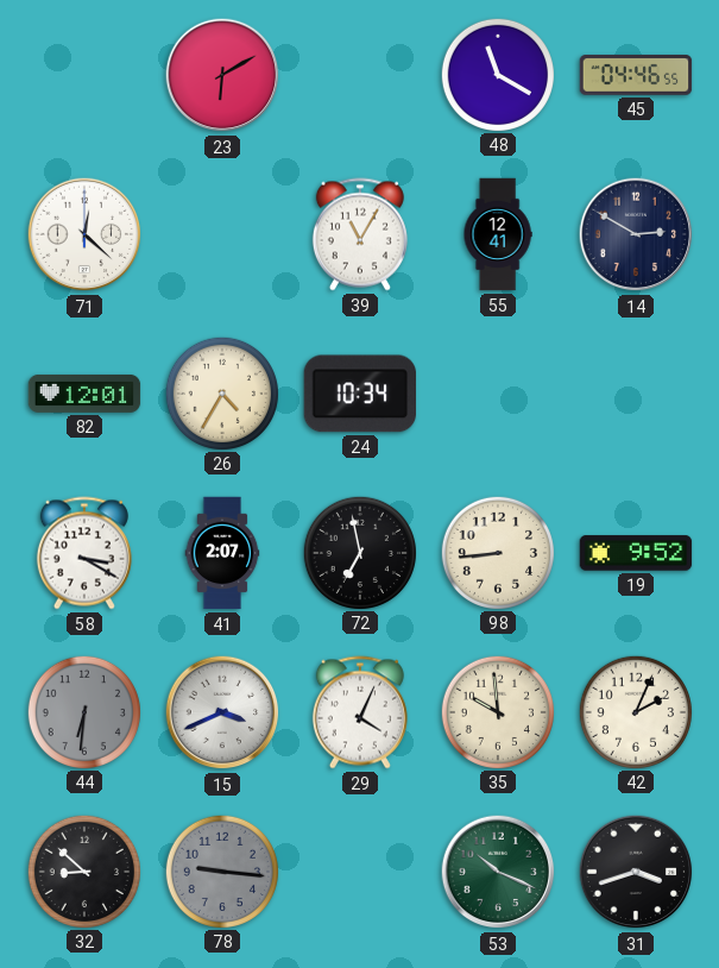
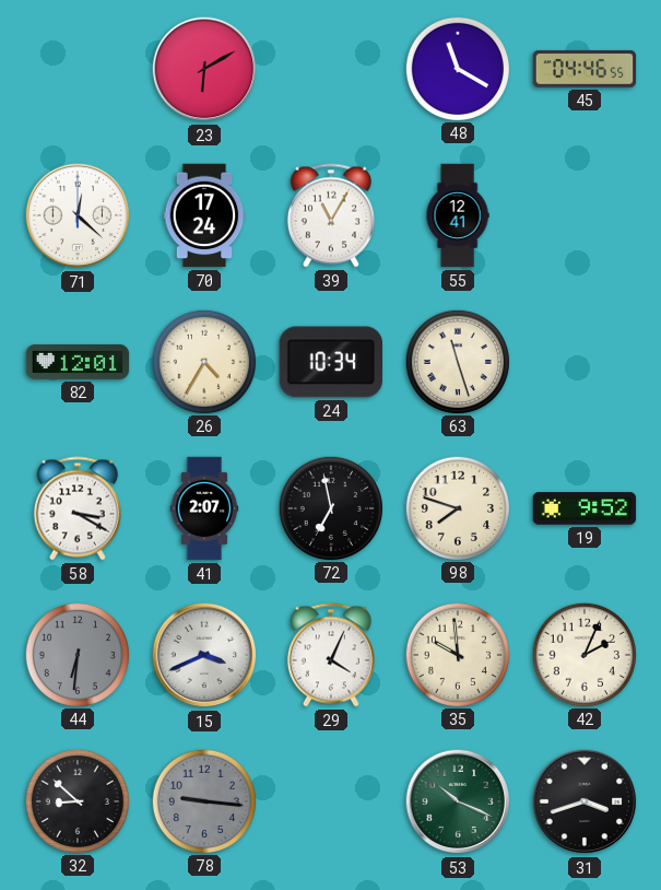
70: none -> 17:24 (204, 215)
14: 2:50 -> none (636, 234)
63: none -> 11:27 (457, 361)
98: 8:44 -> 7:48 (457, 507)
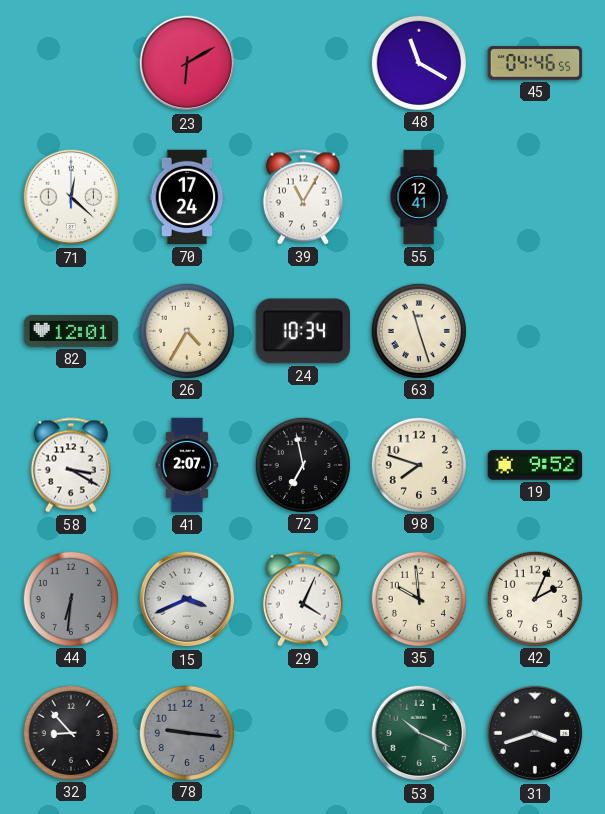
32: 8:52 -> 8:53 (70, 732)
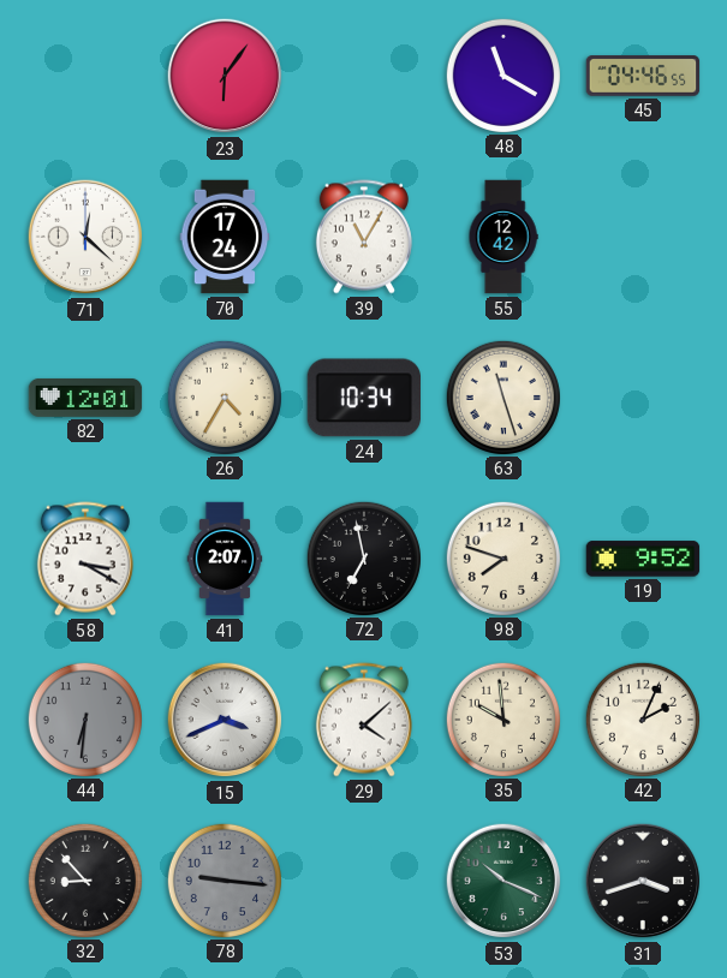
23: 6:10 -> 6:06 (225, 76)
55: 12:41 -> 12:42 (503, 237)
29: 4:04 -> 4:08 (364, 720)
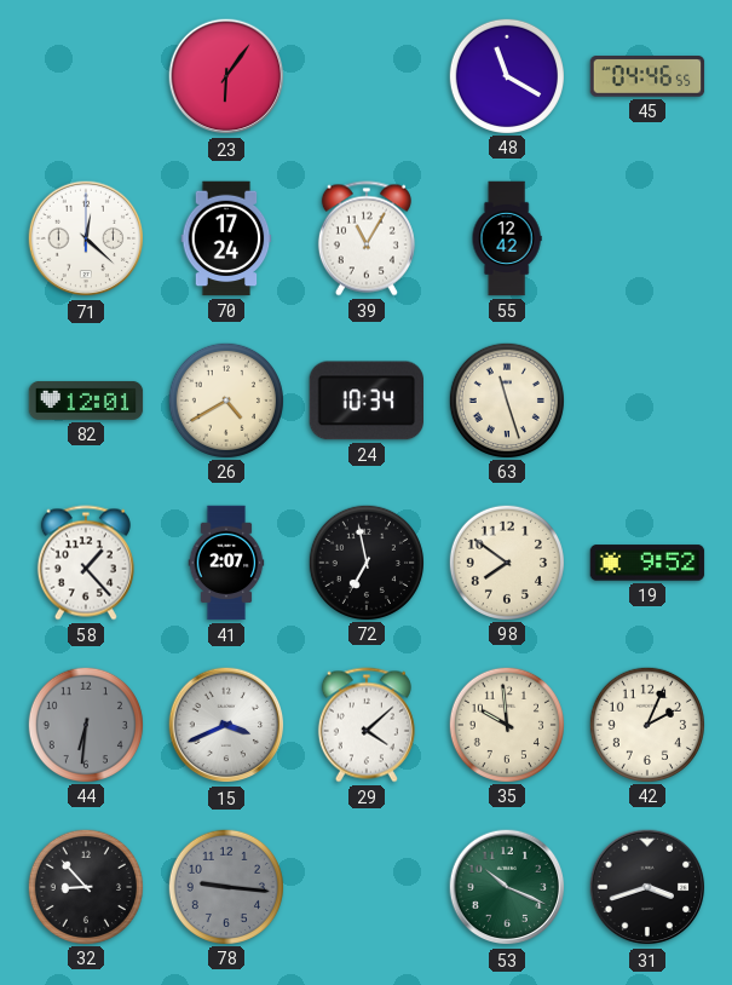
26: 4:35 -> 4:40 (225, 399)
58: 3:20 -> 1:23 (86, 563)
98: 7:48 -> 7:51 (506, 561)
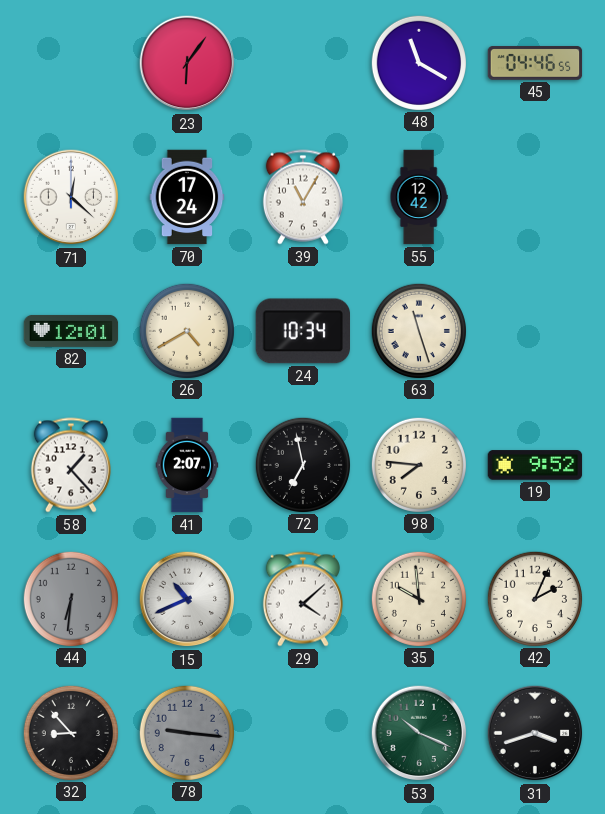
98: 7:51 -> 7:46 (418, 464)
15: 3:41 -> 10:41 (187, 599)
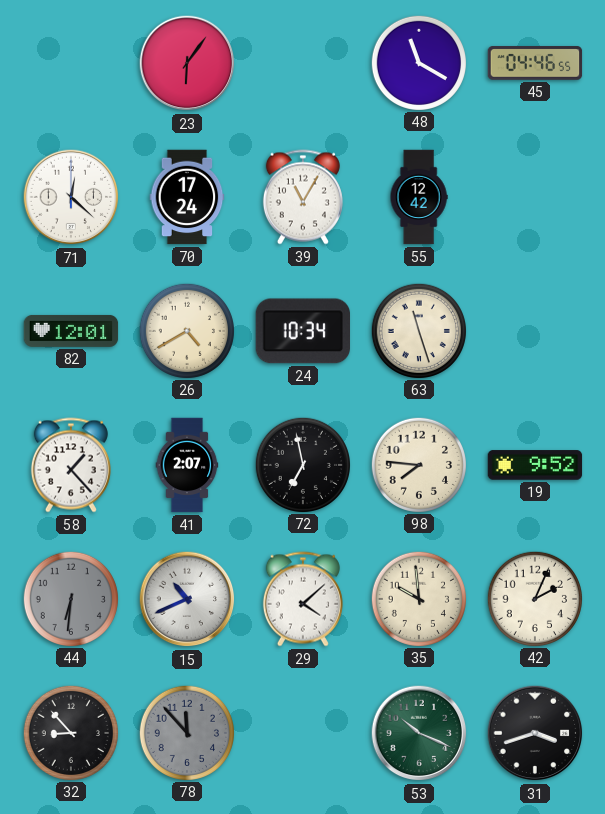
78: 9:16 -> 11:53 (186, 732)
